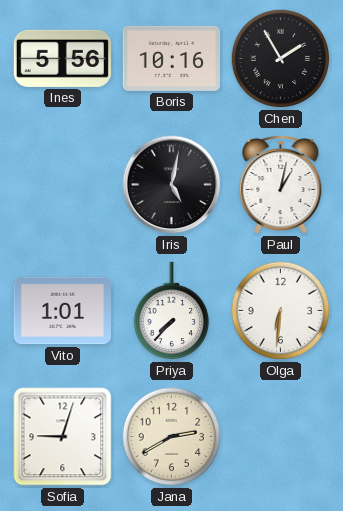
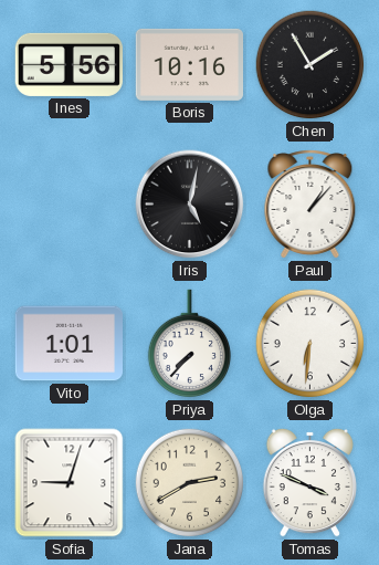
Paul: 1:02 -> 1:07 (310, 205)
Tomas: none -> 3:49 (309, 482)
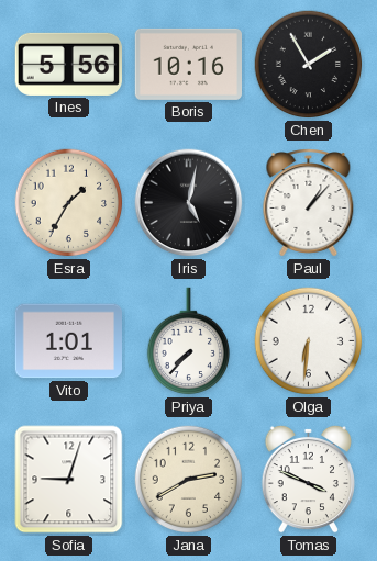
Esra: none -> 1:35 (69, 203)
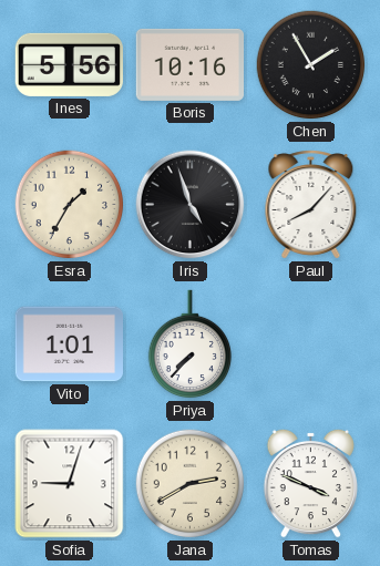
Iris: 5:02 -> 4:57 (191, 205)
Paul: 1:07 -> 8:07 (311, 205)
Olga: 6:31 -> none (309, 341)
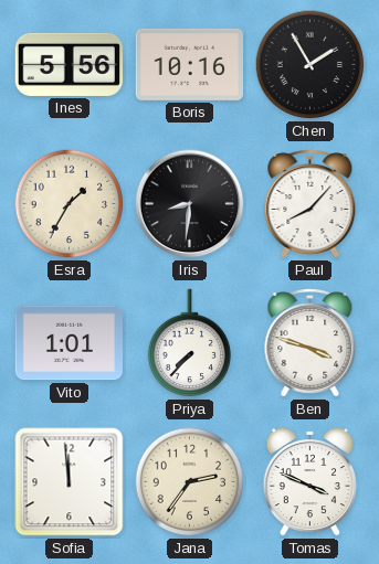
Iris: 4:57 -> 8:31 (190, 204)
Ben: none -> 3:48 (310, 343)
Sofia: 9:03 -> 11:59 (70, 482)
Jana: 2:40 -> 2:36 (190, 482)
